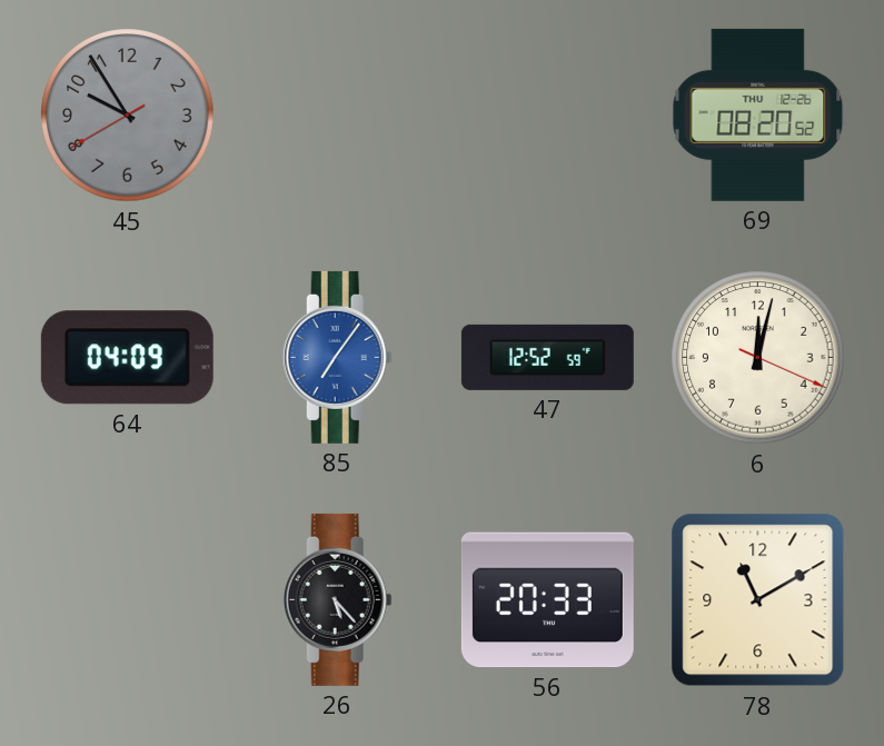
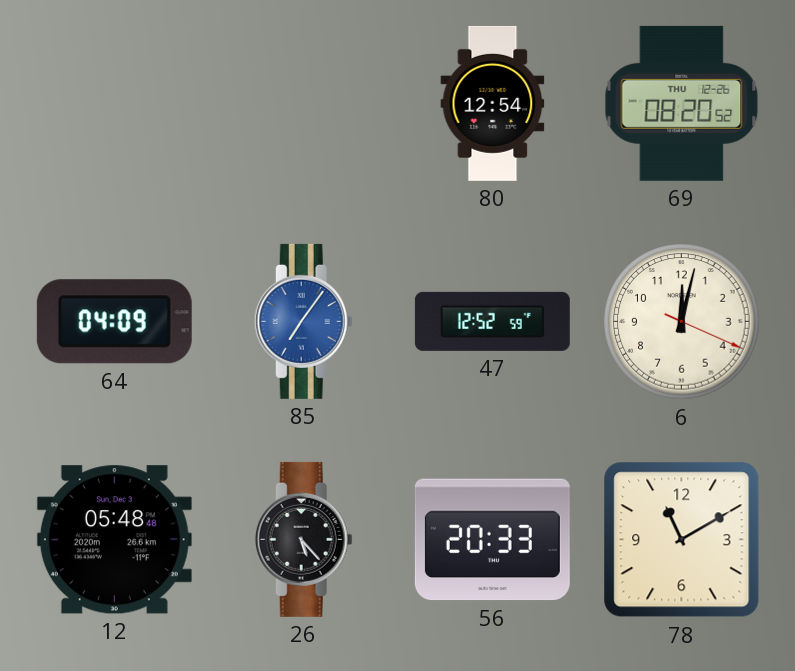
45: 9:54 -> none (128, 116)
80: none -> 12:54 (493, 103)
12: none -> 05:48 (114, 540)
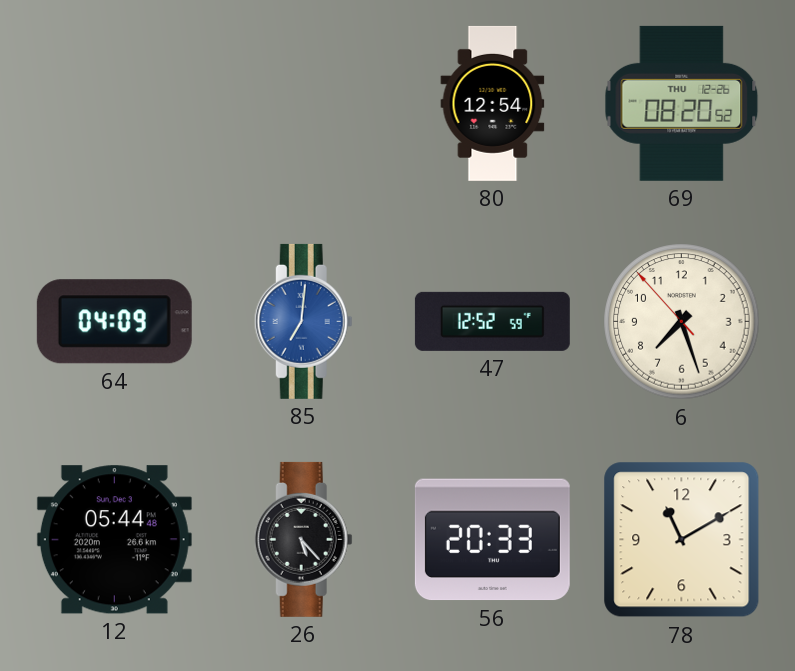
85: 7:06 -> 7:01 (303, 321)
6: 12:02 -> 7:26 (682, 322)
12: 05:48 -> 05:44 (114, 540)
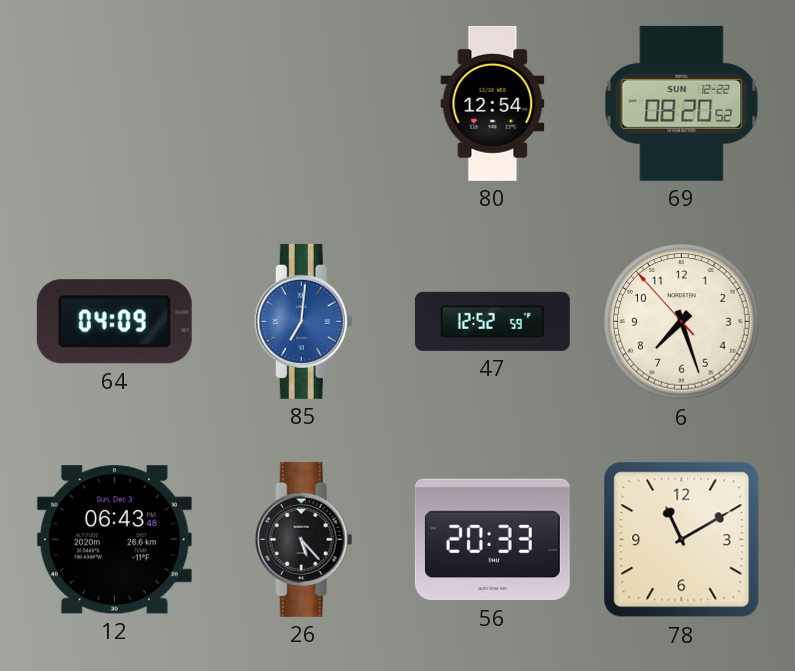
69 date: THU 12-26 -> SUN 12-22 (682, 103)
12: 05:44 -> 06:43 (114, 540)
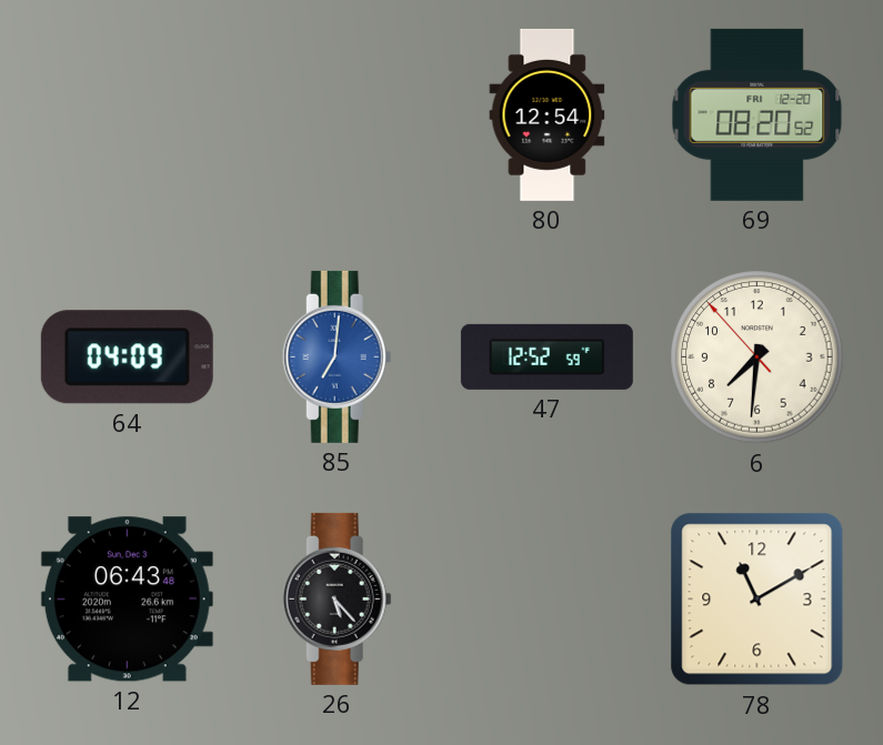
69 date: SUN 12-22 -> FRI 12-20 (757, 114)
6: 7:26 -> 7:30 (757, 358)
56: 20:33 -> none (492, 540)
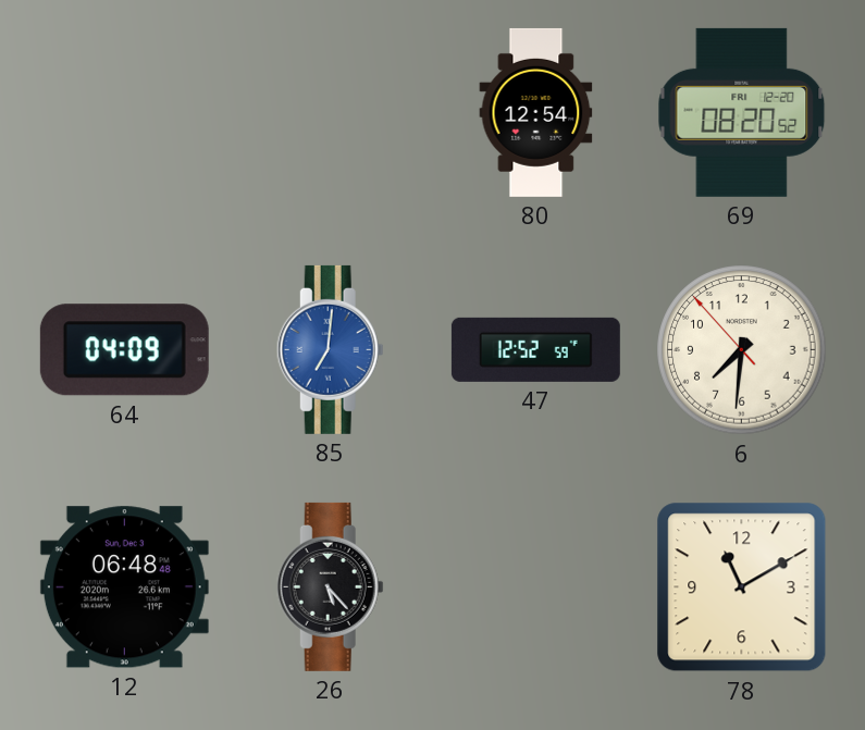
12: 06:43 -> 06:48 (124, 587)
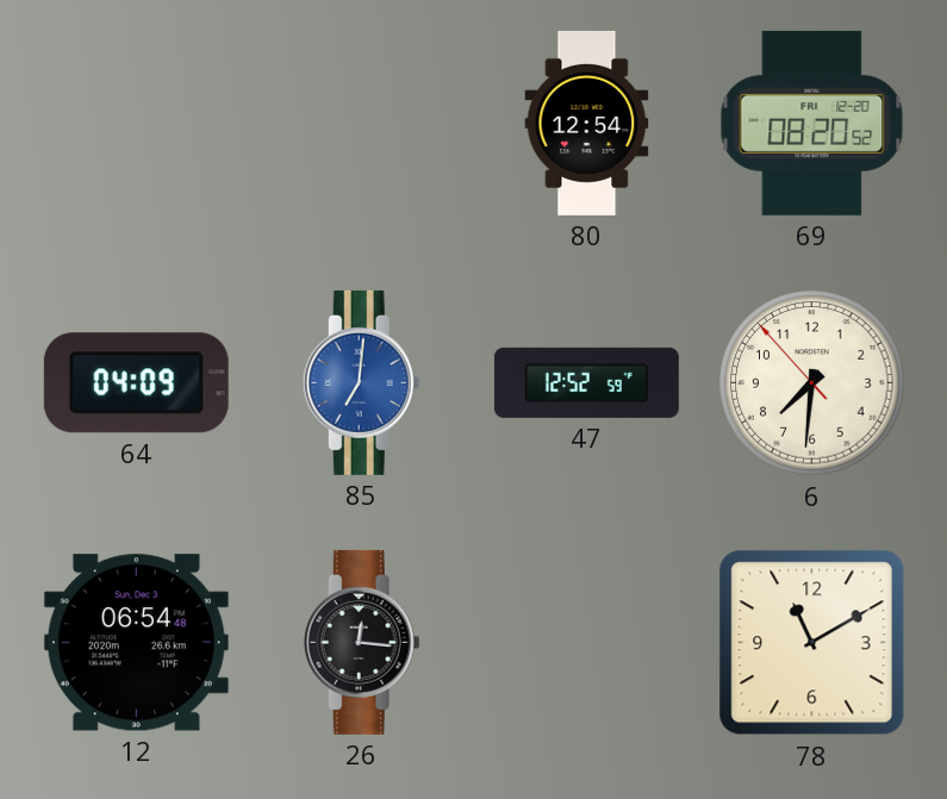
12: 06:48 -> 06:54 (136, 643)
26: 5:23 -> 12:16 (361, 642)
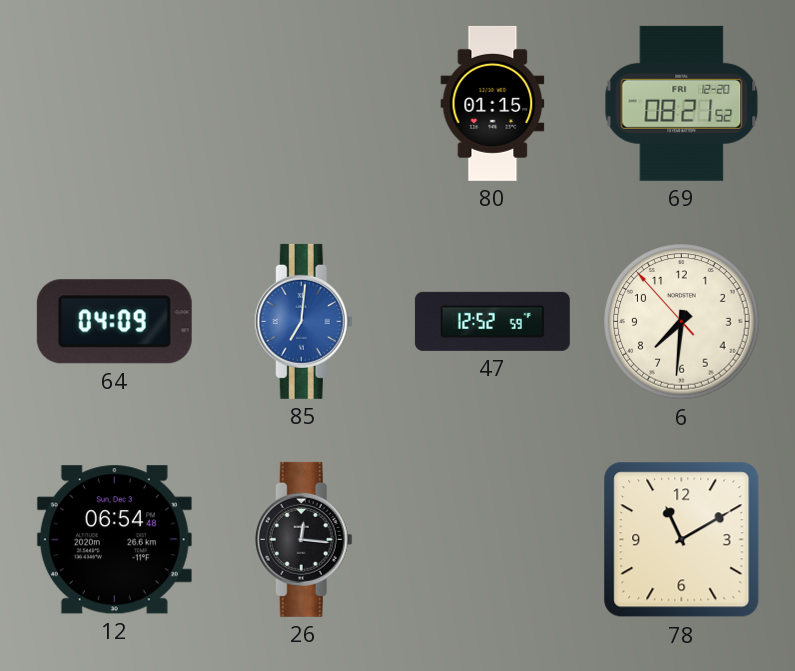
80: 12:54 -> 01:15 (493, 103)
69: 08:20 -> 08:21 (682, 103)
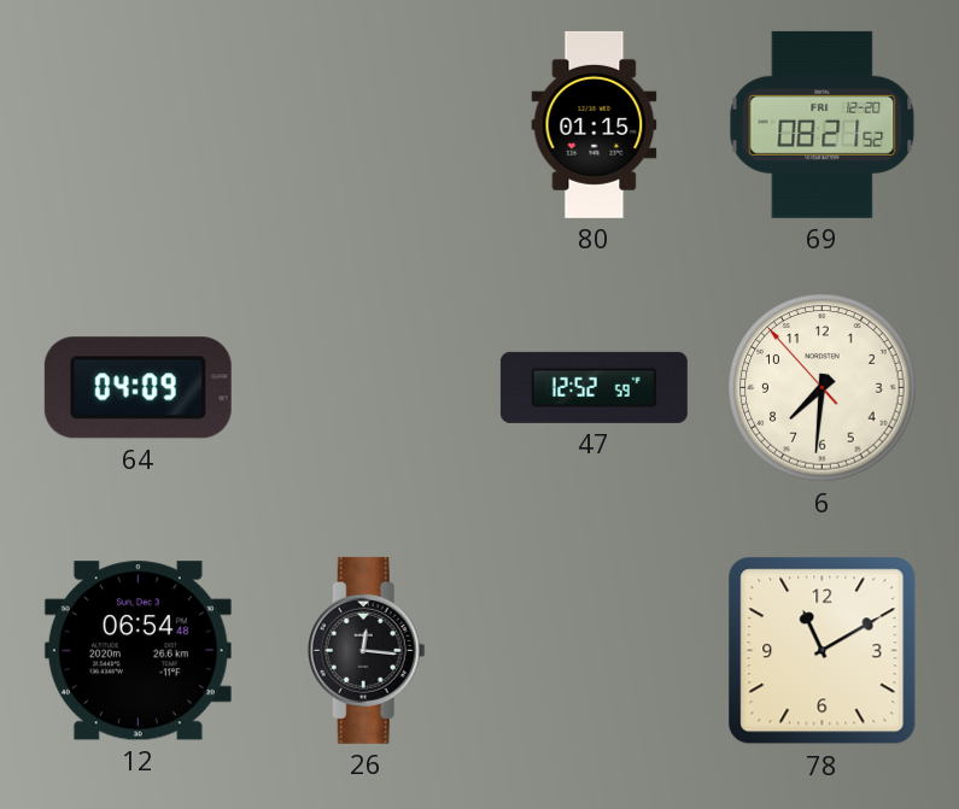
85: 7:01 -> none (303, 321)
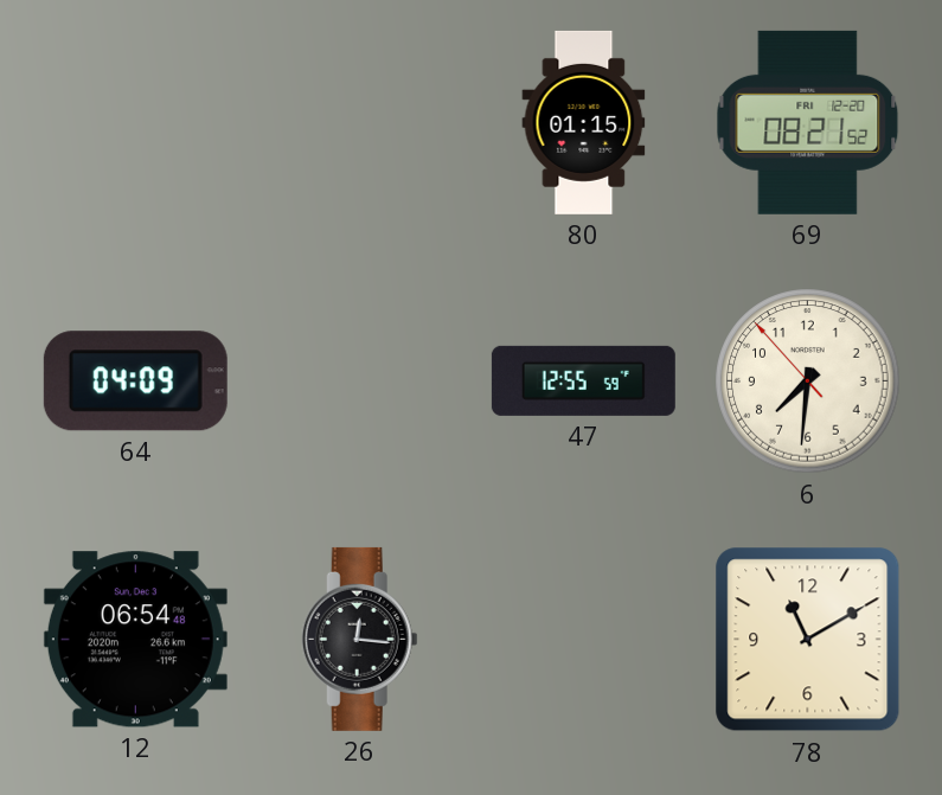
47: 12:52 -> 12:55 (583, 380)
